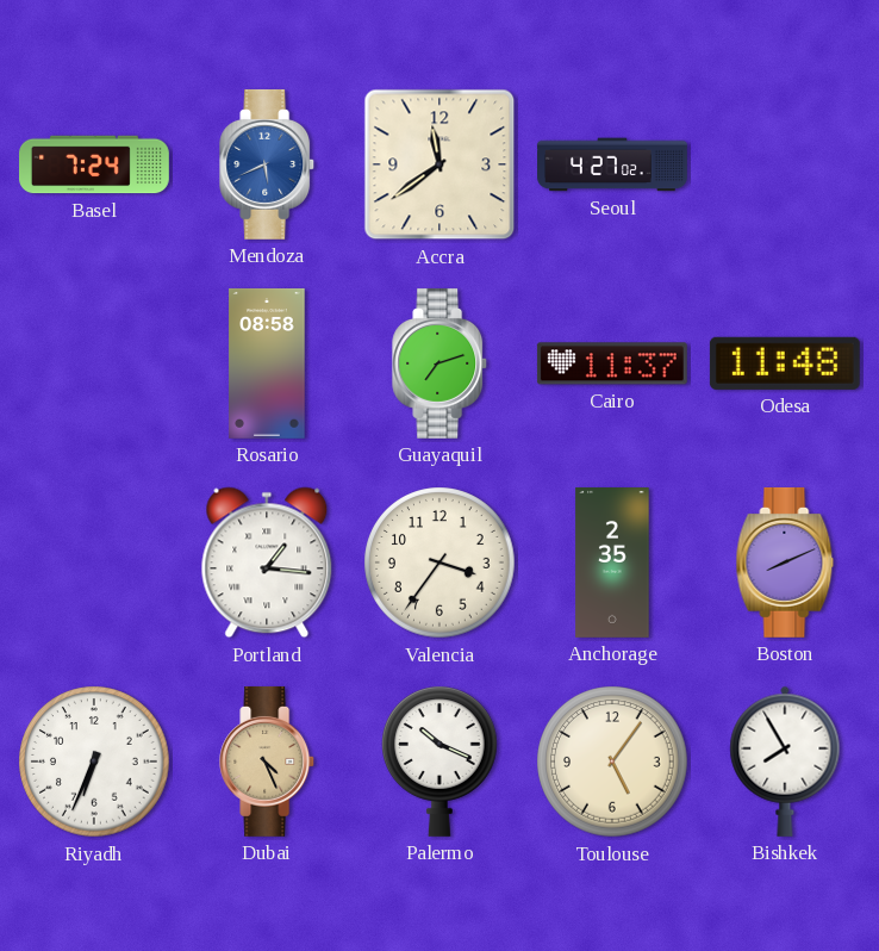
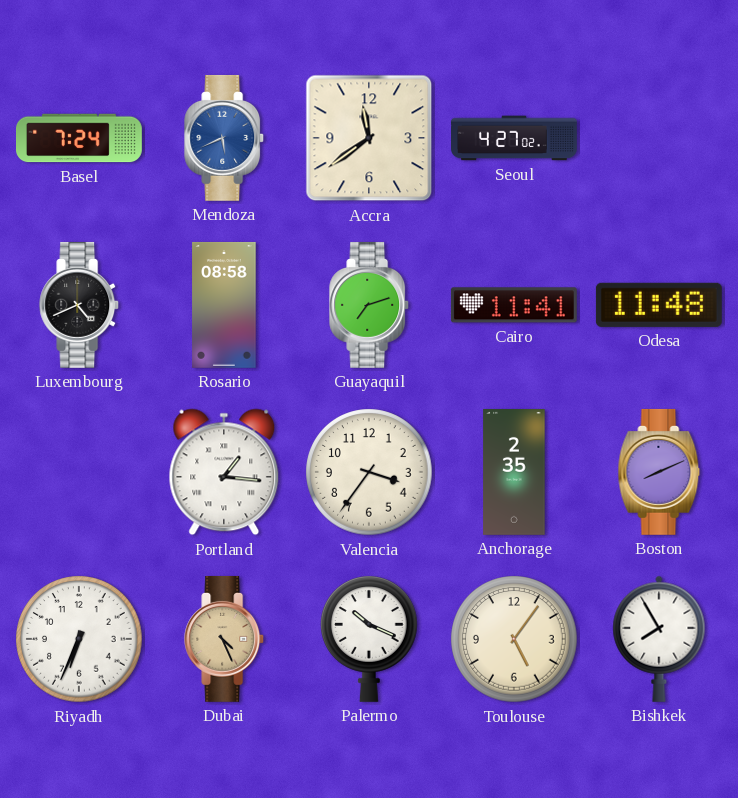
Luxembourg: none -> 4:41 (80, 305)
Cairo: 11:37 -> 11:41 (514, 305)
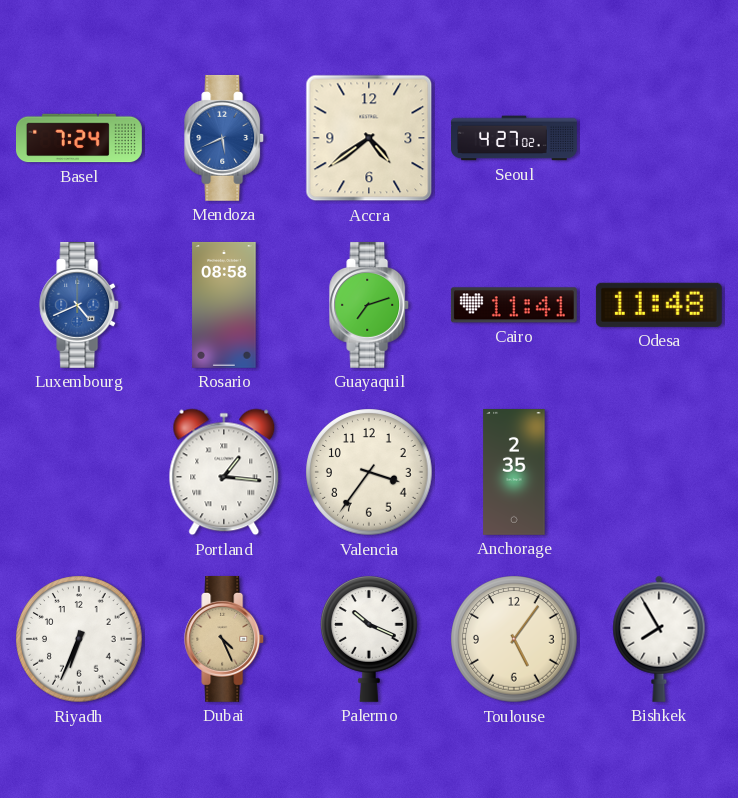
Accra: 11:39 -> 4:39 (369, 138)
Luxembourg dial: black -> blue (80, 305)
Boston: 8:11 -> none (659, 472)
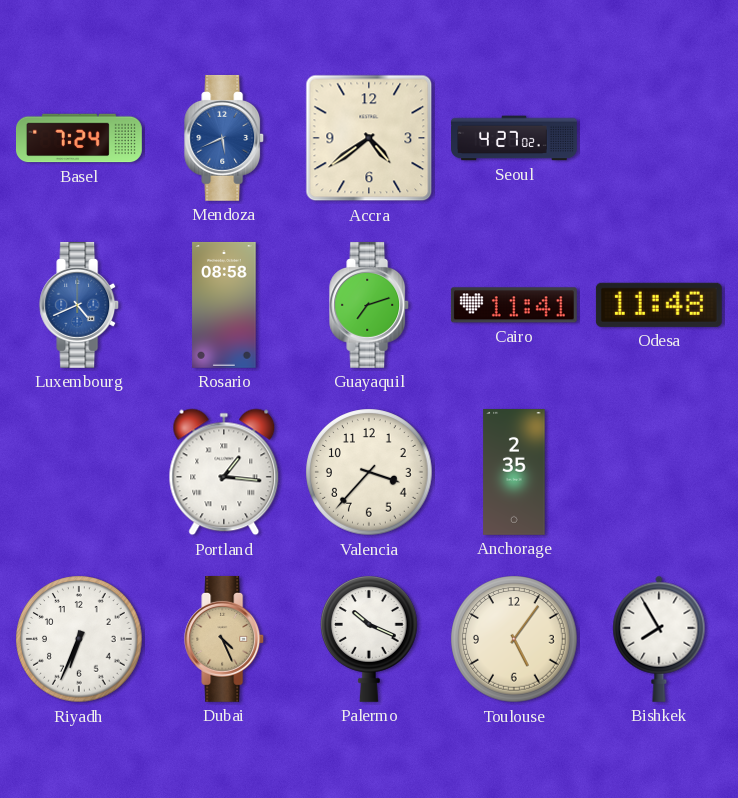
Valencia: 3:36 -> 3:37 (369, 472)
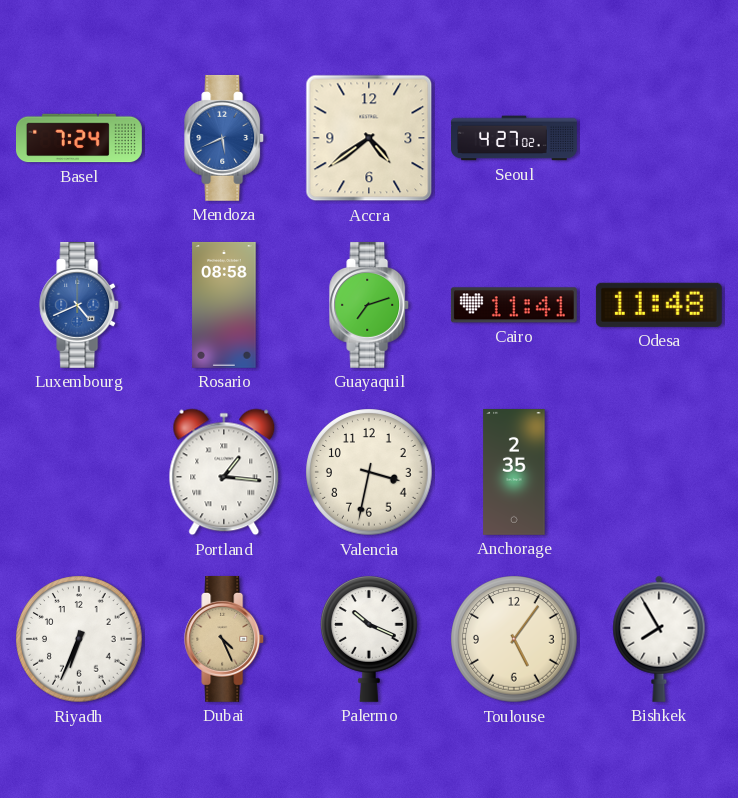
Valencia: 3:37 -> 3:32 (369, 472)
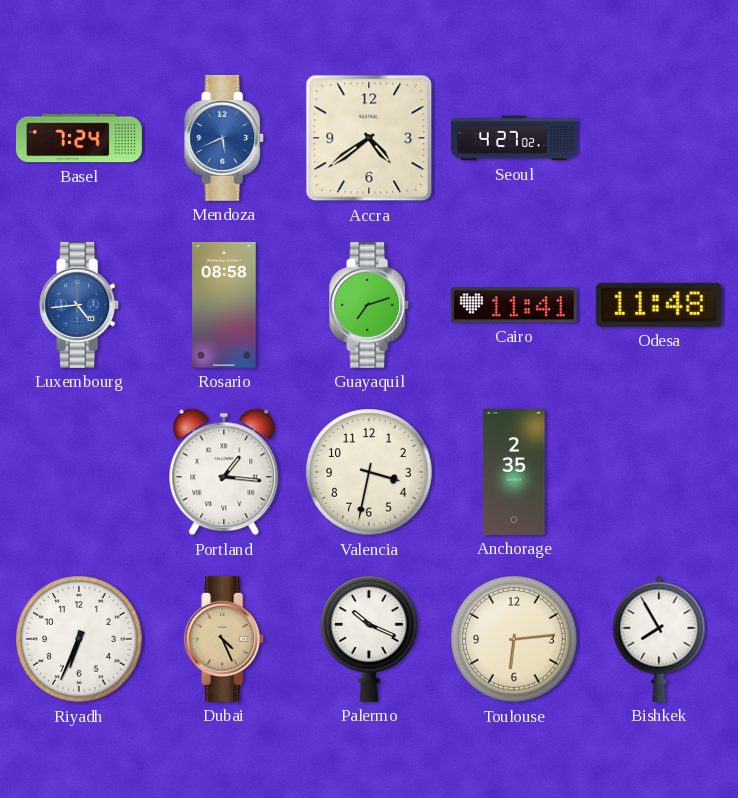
Luxembourg: 4:41 -> 4:44 (80, 305)
Toulouse: 5:06 -> 6:14 (514, 639)
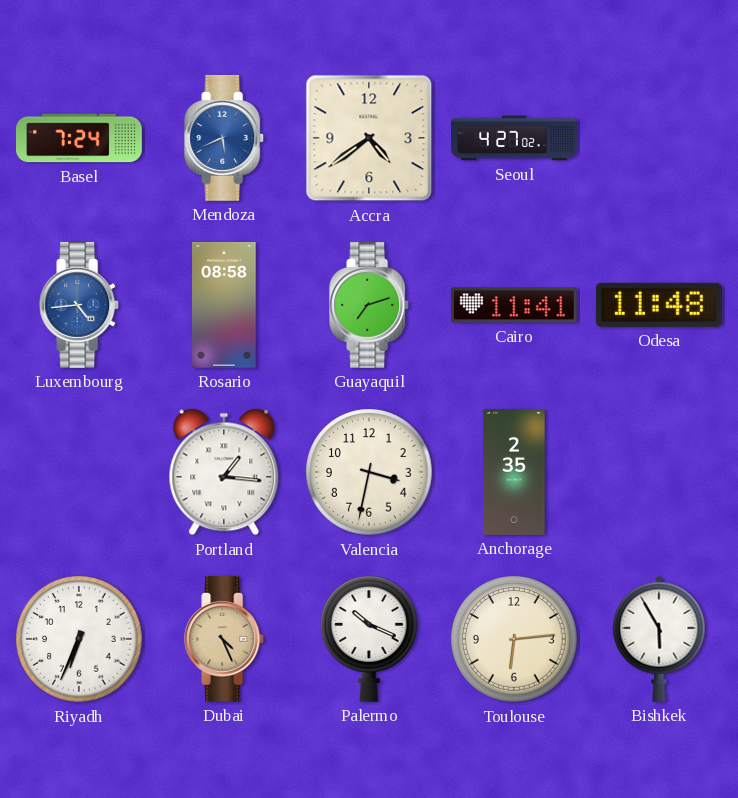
Bishkek: 7:55 -> 5:55 (659, 639)
